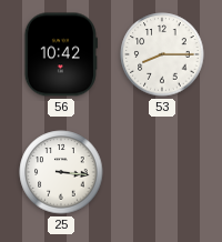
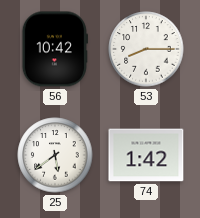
25: 3:16 -> 5:39 (55, 155)
74: none -> 1:42 (146, 155)
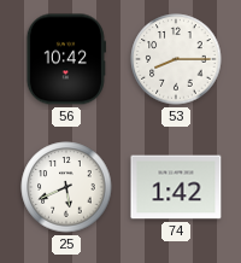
25: 5:39 -> 5:41 (66, 187)
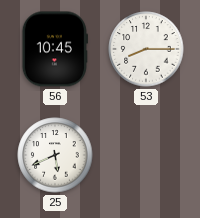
56: 10:42 -> 10:45 (55, 49)
74: 1:42 -> none (176, 187)
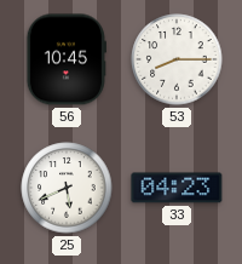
33: none -> 04:23 (177, 188)
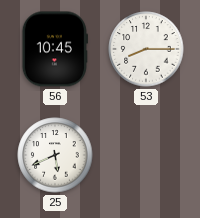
33: 04:23 -> none (177, 188)
